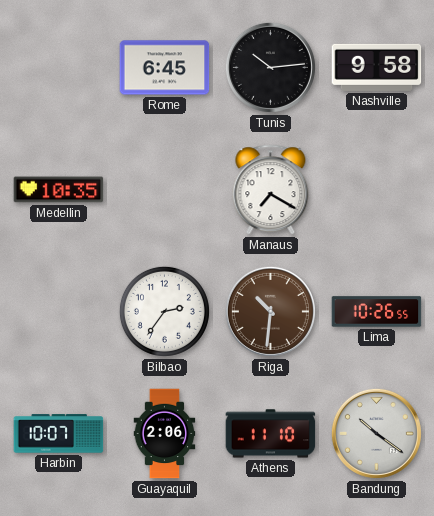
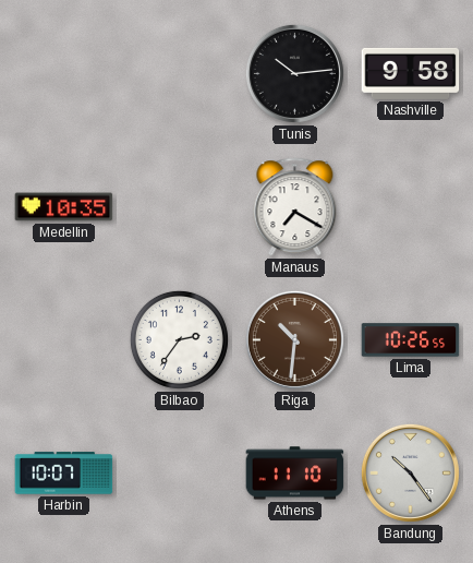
Rome: 6:45 -> none (165, 68)
Guayaquil: 2:06 -> none (165, 434)
Bandung: 10:21 -> 10:24 (410, 472)
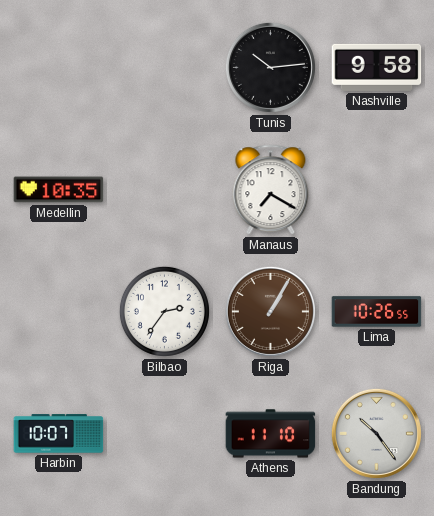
Riga: 10:31 -> 1:05 (270, 311)
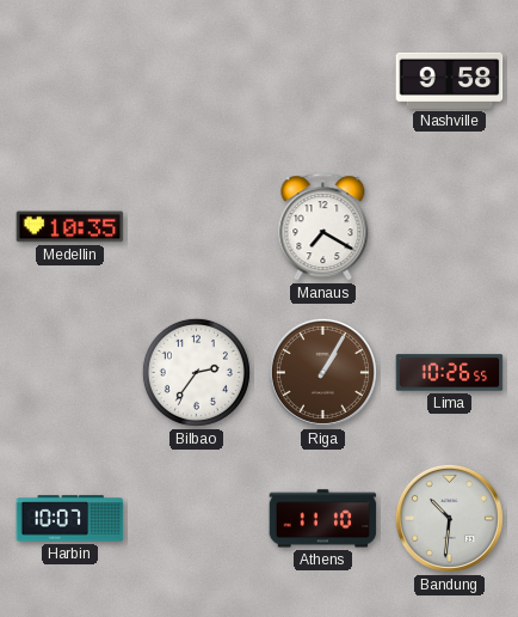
Tunis: 10:14 -> none (270, 67)
Bandung: 10:24 -> 10:31 (449, 518)
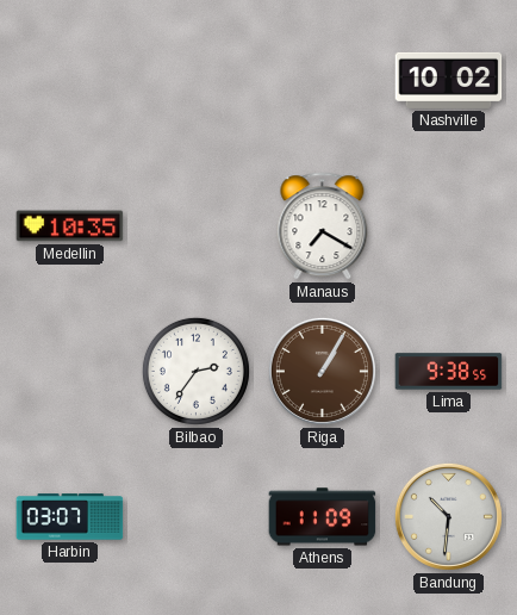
Nashville: 9:58 -> 10:02 (449, 80)
Lima: 10:26 -> 9:38 (449, 372)
Harbin: 10:07 -> 03:07 (70, 517)
Athens: 11:10 -> 11:09 (323, 517)
